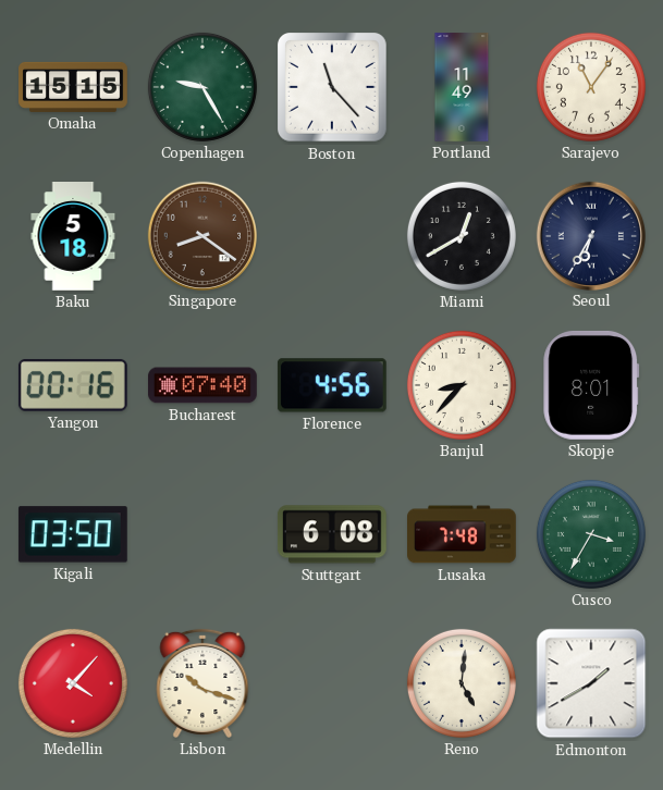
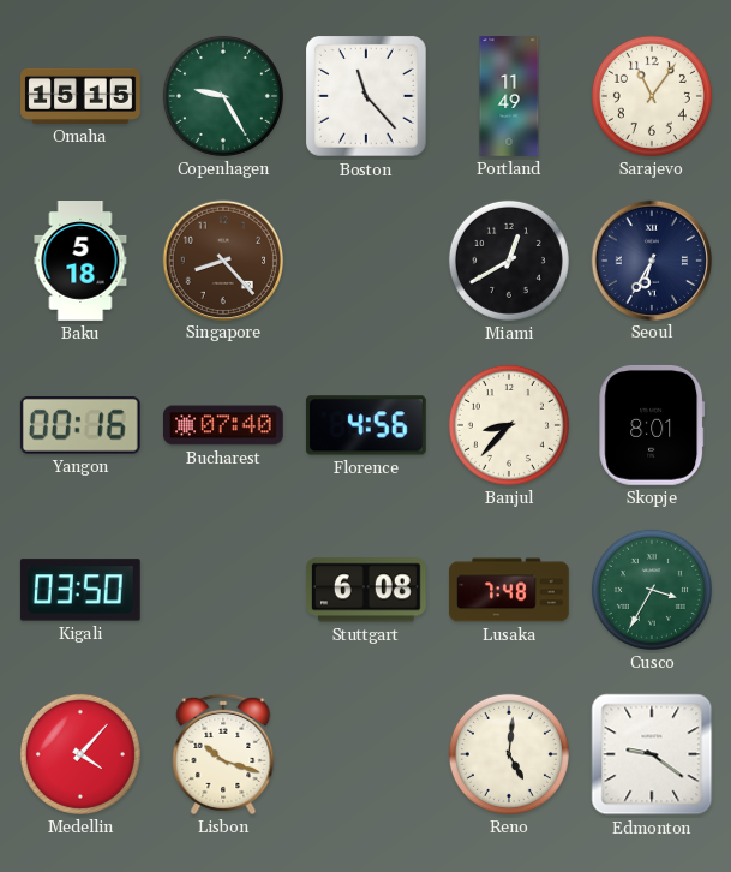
Singapore: 8:21 -> 8:23 (222, 259)
Edmonton: 1:40 -> 9:21 (652, 754)
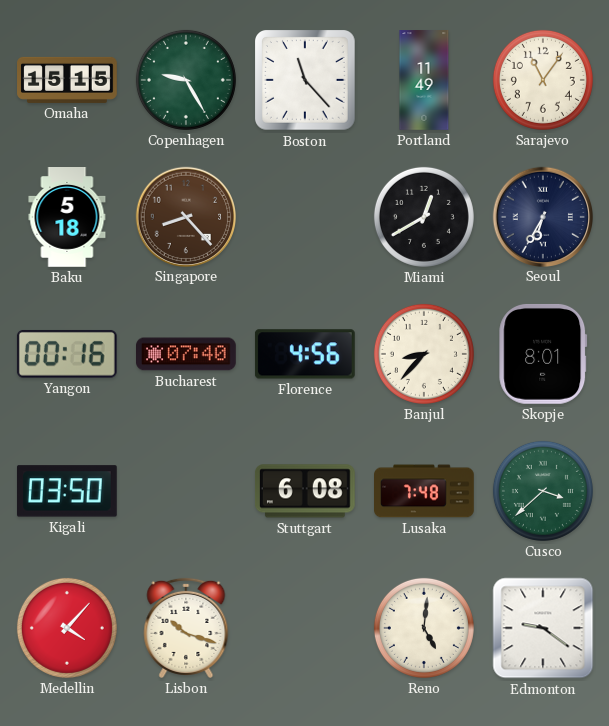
Cusco: 3:35 -> 3:38 (543, 491)
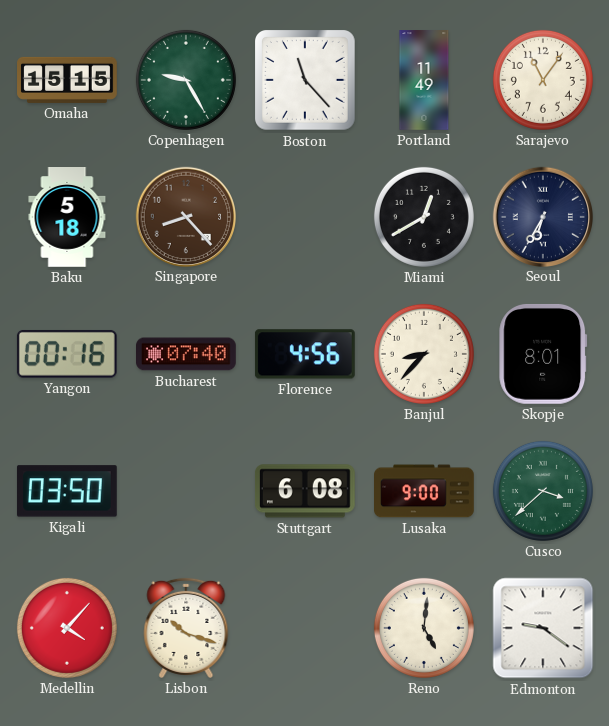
Lusaka: 7:48 -> 9:00 (425, 491)
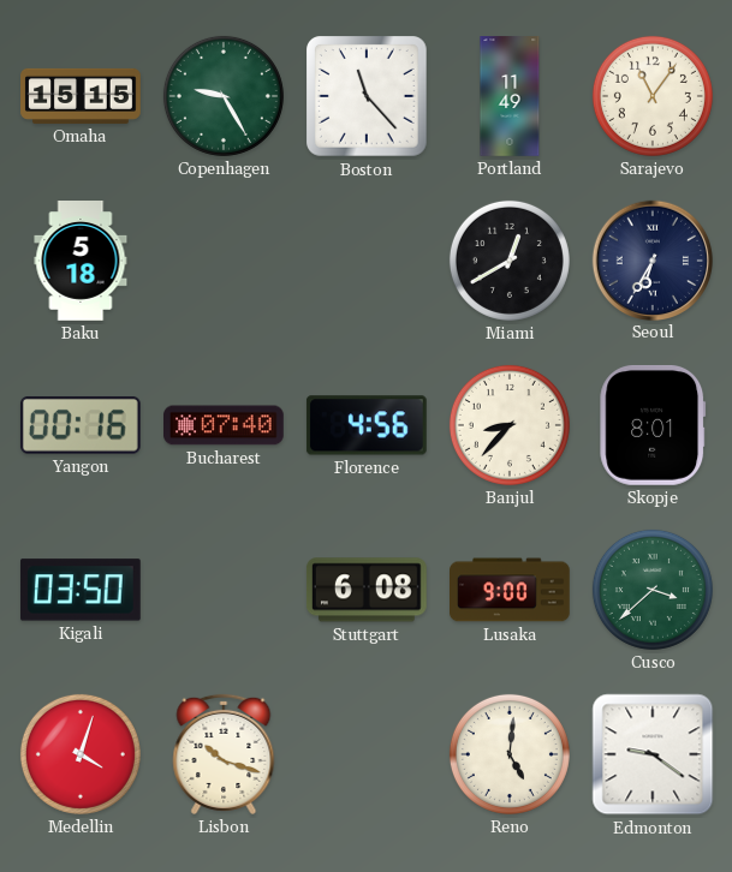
Singapore: 8:23 -> none (185, 216)
Medellin: 4:07 -> 4:03 (81, 754)
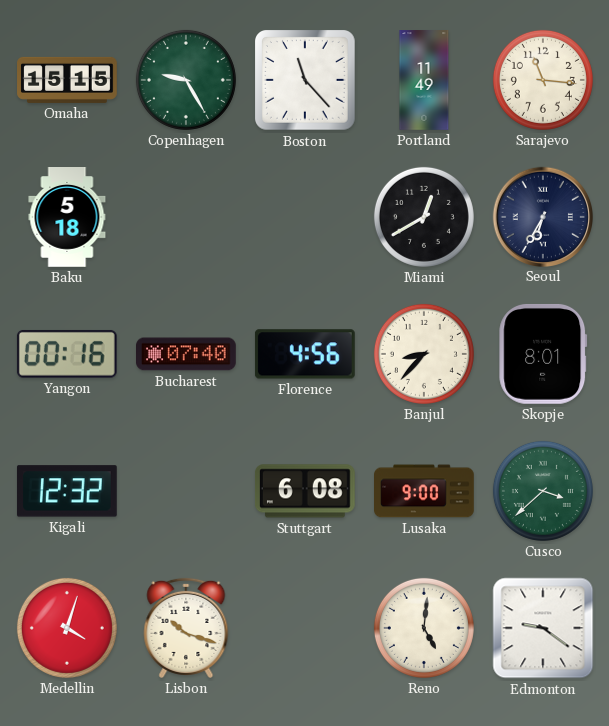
Sarajevo: 11:06 -> 11:16 (543, 80)
Kigali: 03:50 -> 12:32 (67, 491)
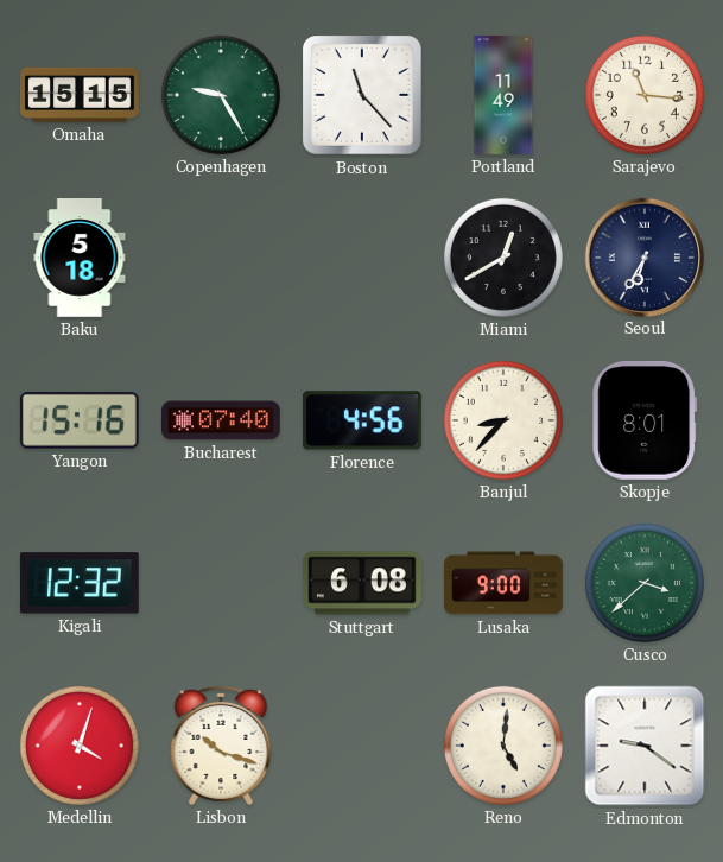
Yangon: 00:16 -> 15:16 (80, 420)
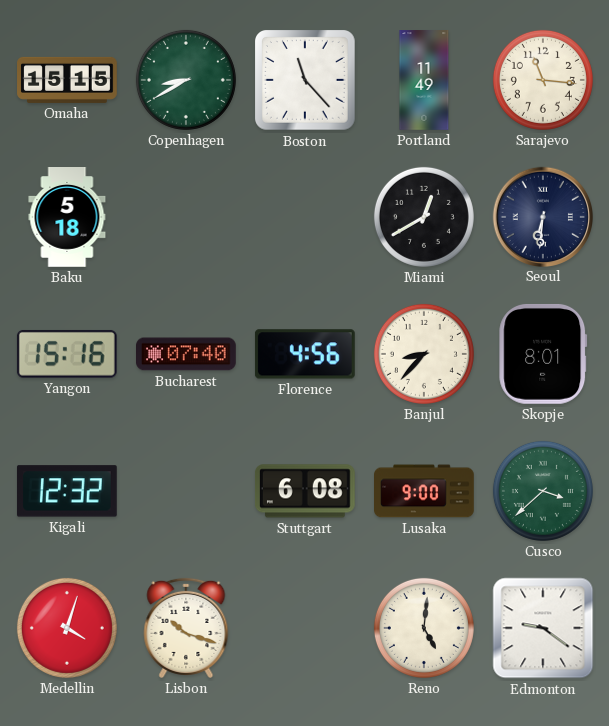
Copenhagen: 9:25 -> 8:40 (186, 80)
Seoul: 6:35 -> 6:31 (542, 216)
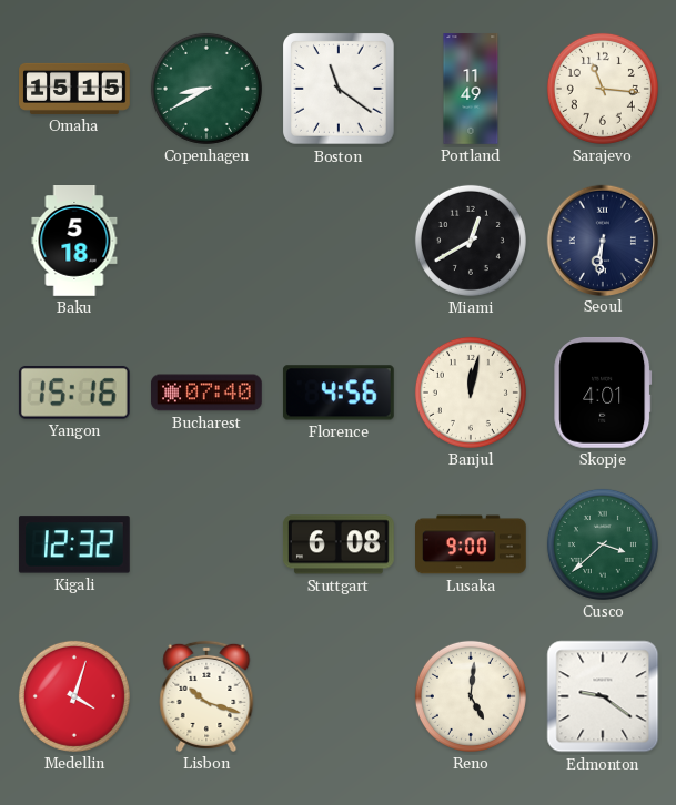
Boston: 11:23 -> 11:21 (340, 90)
Banjul: 8:37 -> 12:02 (471, 393)
Skopje: 8:01 -> 4:01 (603, 393)
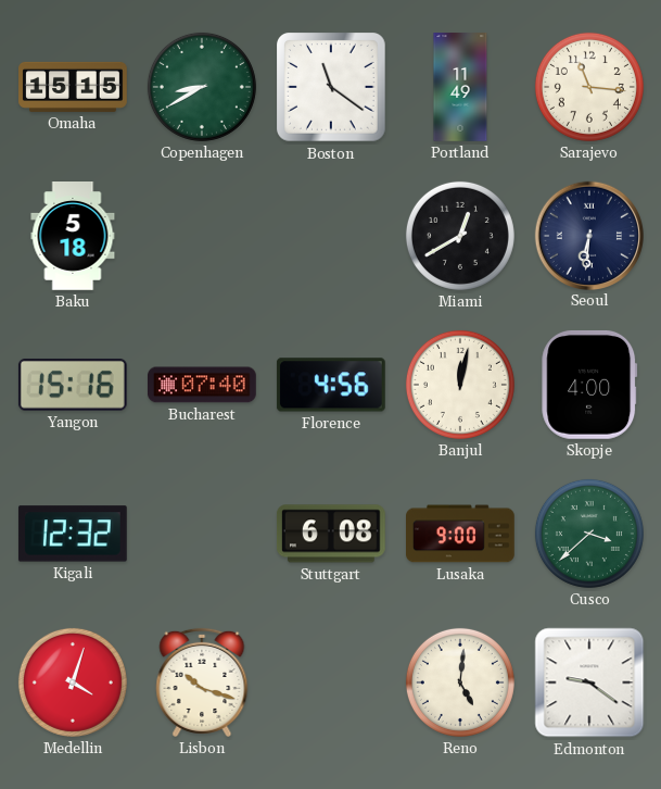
Skopje: 4:01 -> 4:00 (589, 385)
